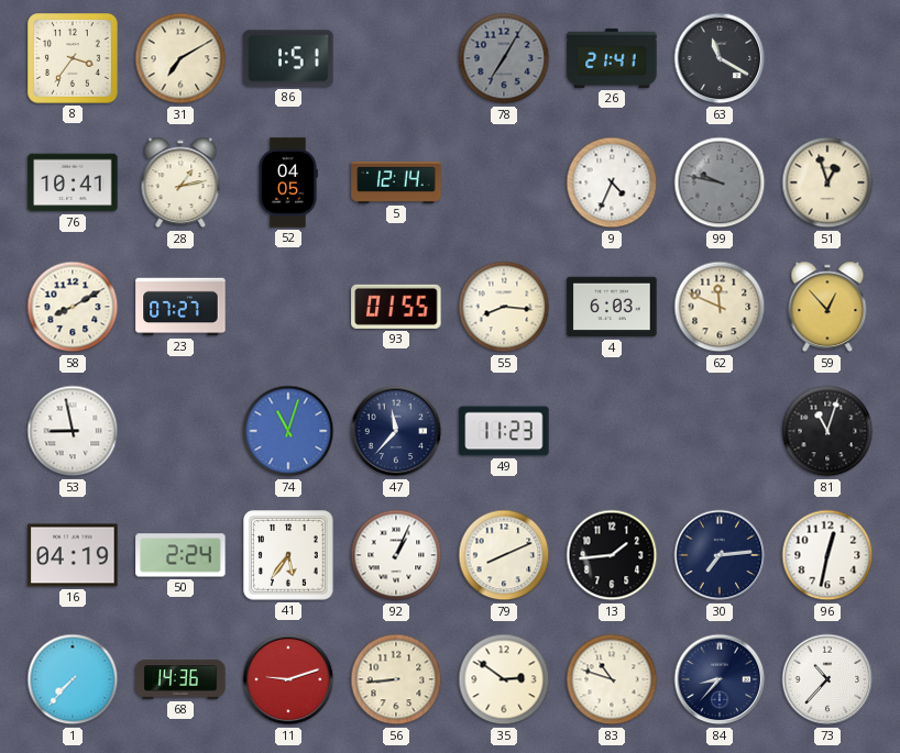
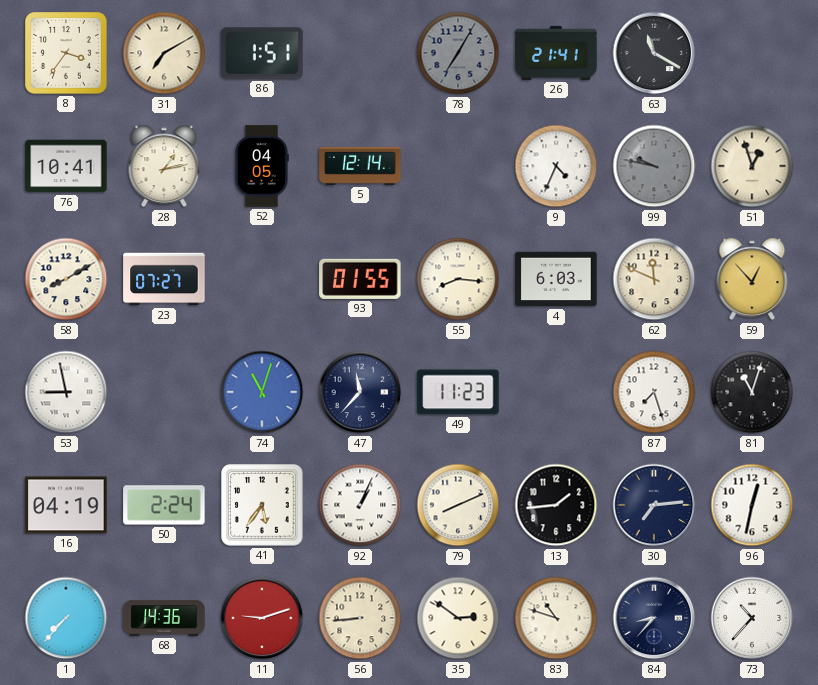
87: none -> 7:27 (654, 392)
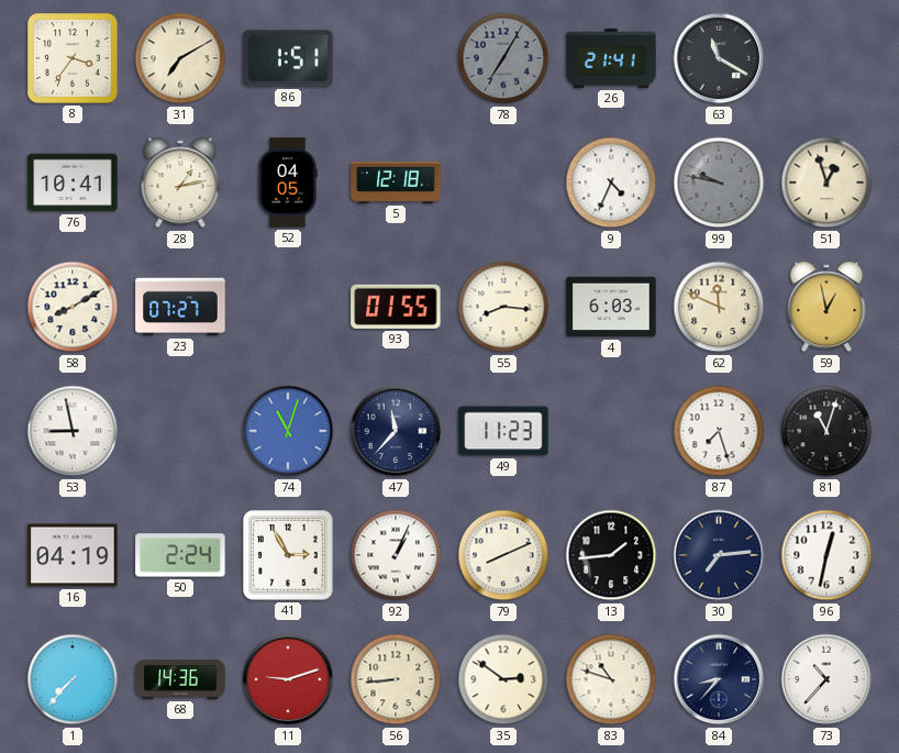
5: 12:14 -> 12:18 (396, 182)
59: 12:53 -> 12:58 (826, 307)
41: 5:36 -> 2:55 (288, 555)
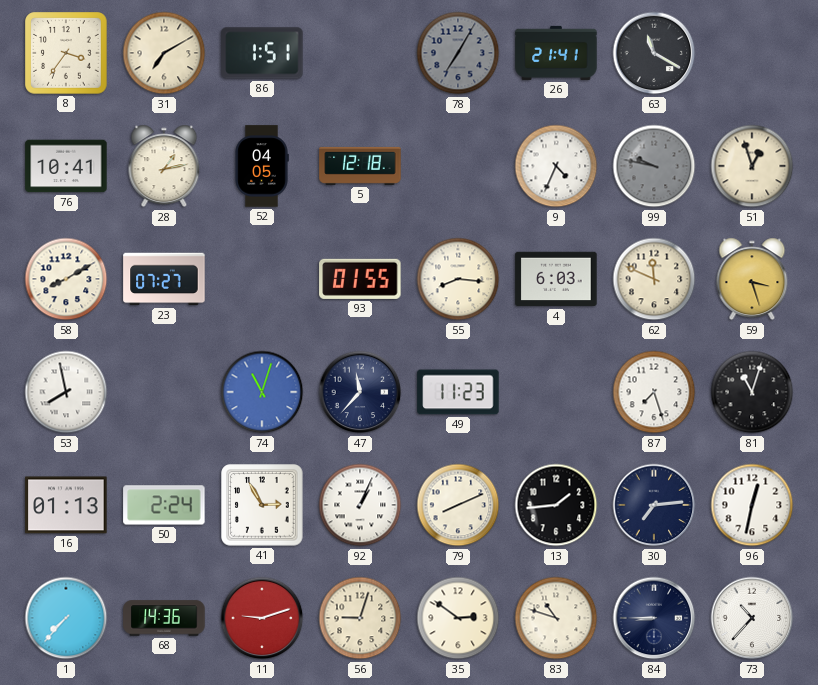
59: 12:58 -> 3:27 (752, 279)
53: 8:58 -> 7:58 (66, 392)
16: 04:19 -> 01:13 (66, 505)
56: 8:44 -> 9:03 (360, 618)
84: 8:37 -> 8:45 (654, 618)
